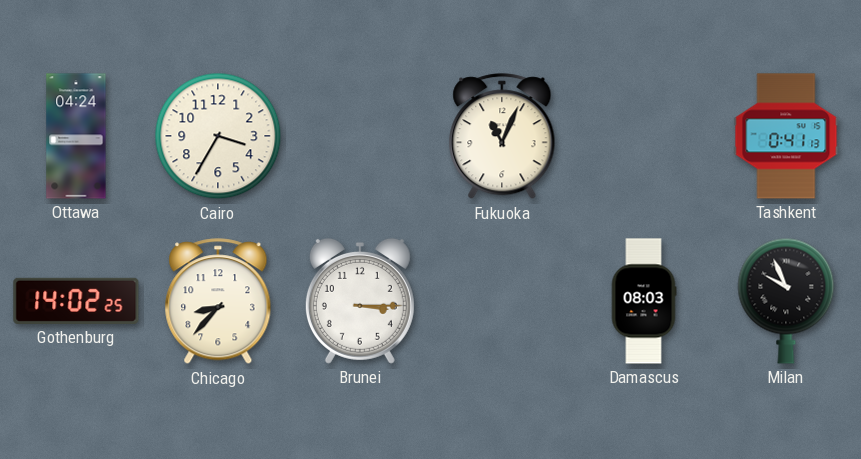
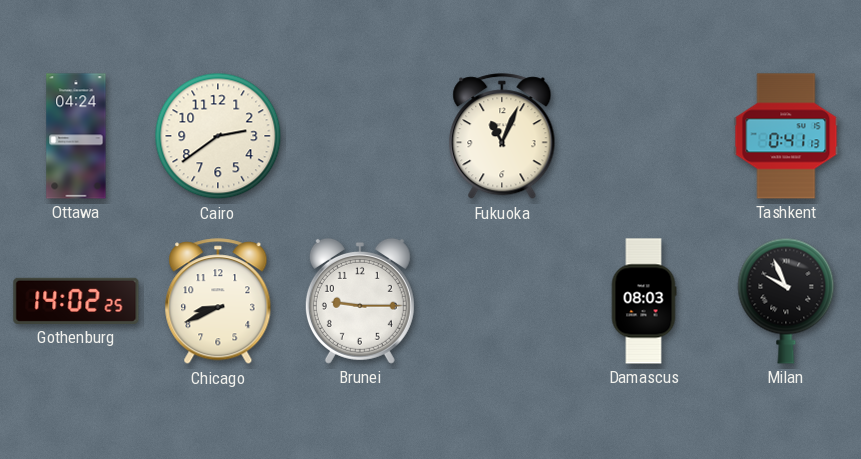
Cairo: 3:35 -> 2:39 (218, 136)
Chicago: 8:37 -> 8:41 (218, 302)
Brunei: 3:15 -> 9:15 (360, 301)
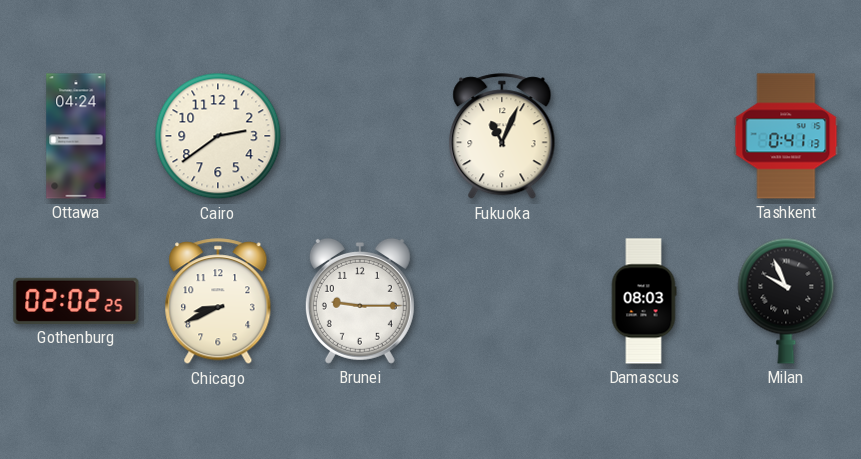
Gothenburg: 14:02 -> 02:02 (76, 301)
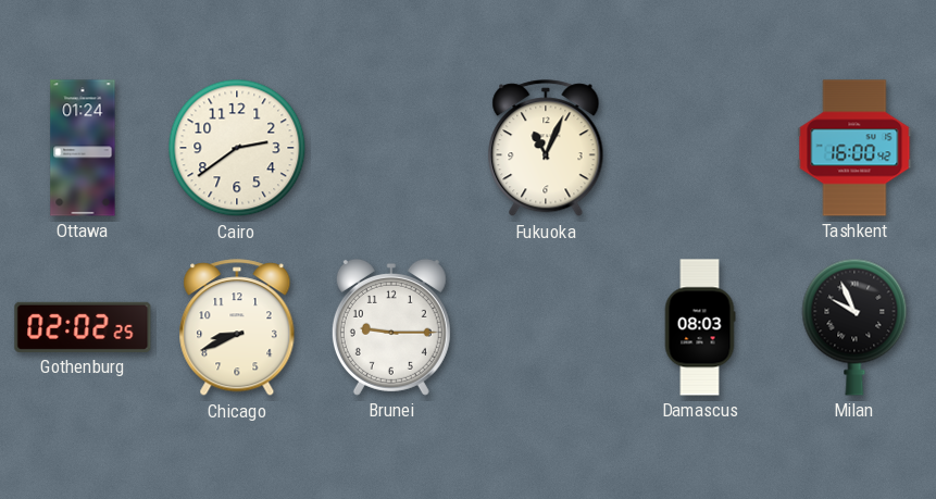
Ottawa: 04:24 -> 01:24 (83, 148)
Tashkent: 0:41 -> 16:00 (854, 148)
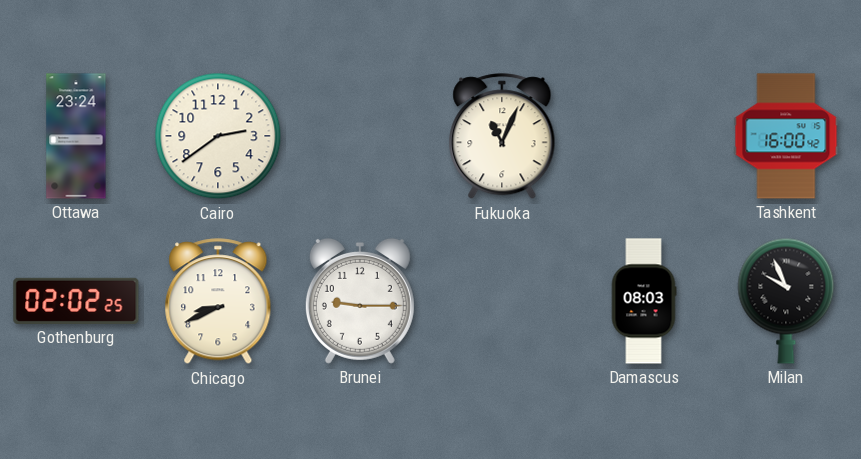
Ottawa: 01:24 -> 23:24 (76, 136)
